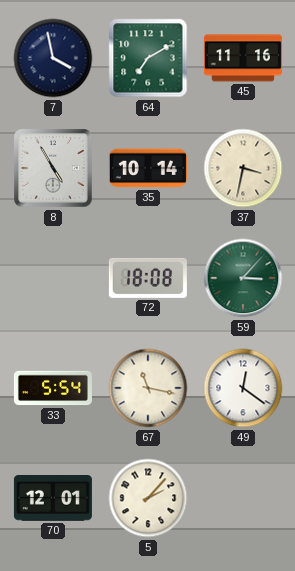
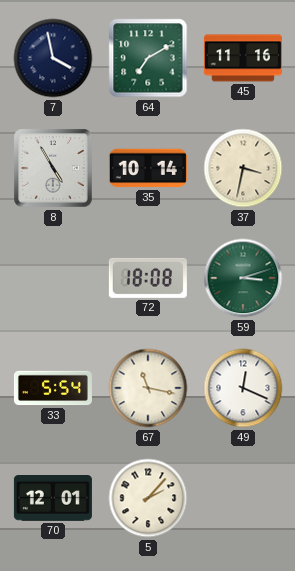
59: 3:07 -> 3:12 (243, 278)
49: 12:21 -> 12:19 (243, 388)
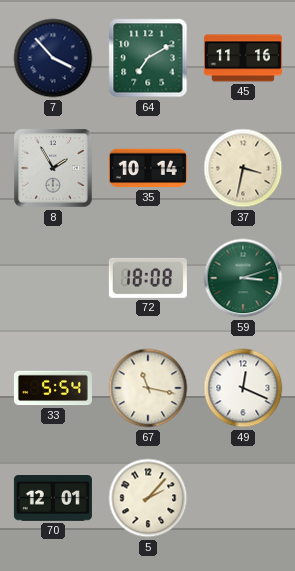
7: 3:58 -> 3:53 (53, 58)
8: 4:55 -> 1:55 (53, 168)
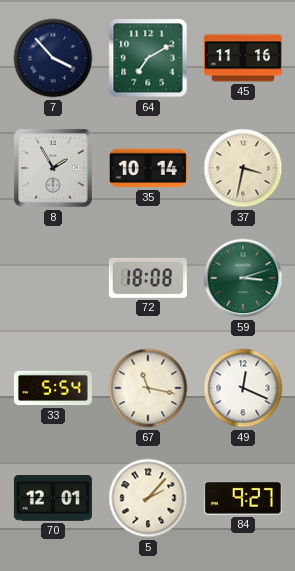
84: none -> 9:27 (243, 499)
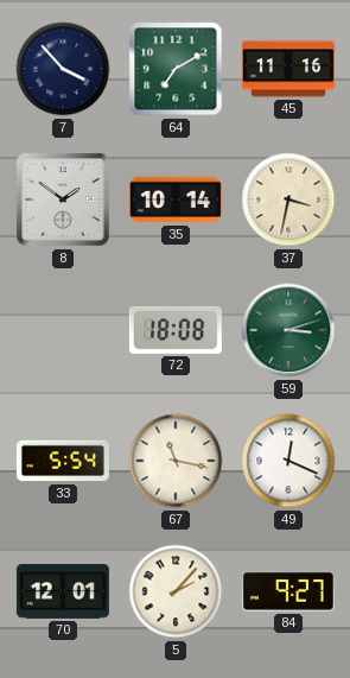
8: 1:55 -> 1:51 (63, 199)
